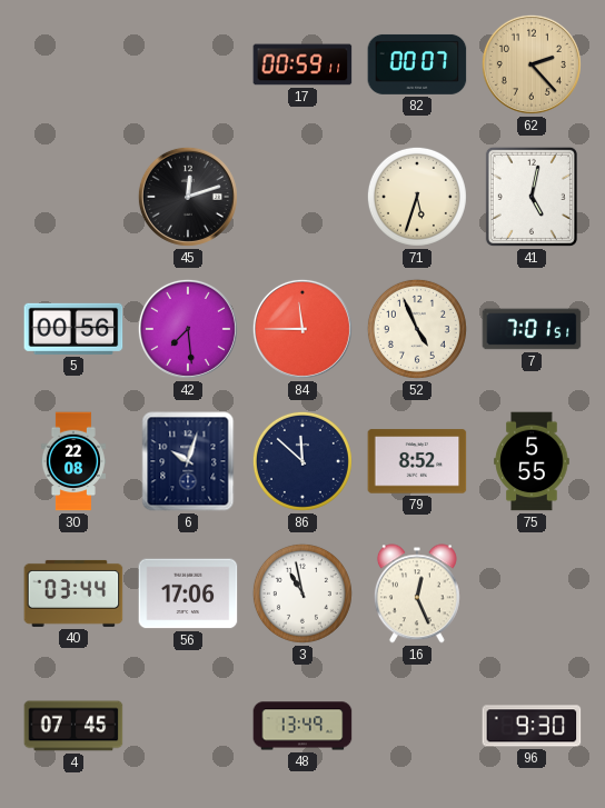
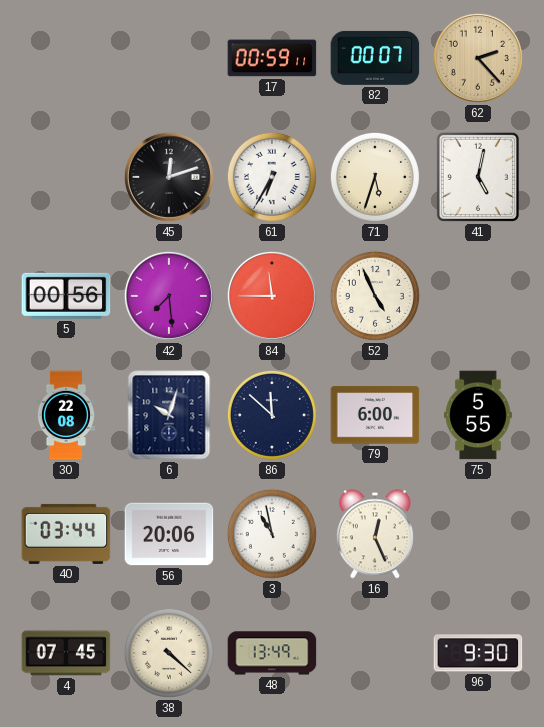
61: none -> 6:35 (272, 177)
7: 7:01 -> none (532, 329)
79: 8:52 -> 6:00 (375, 415)
56: 17:06 -> 20:06 (169, 534)
38: none -> 4:22 (169, 653)
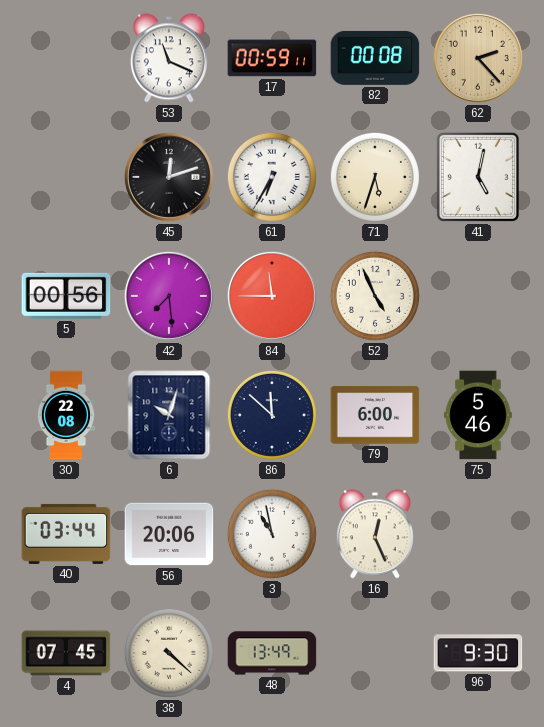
53: none -> 11:19 (169, 58)
82: 00:07 -> 00:08 (375, 58)
75: 5:55 -> 5:46 (478, 415)
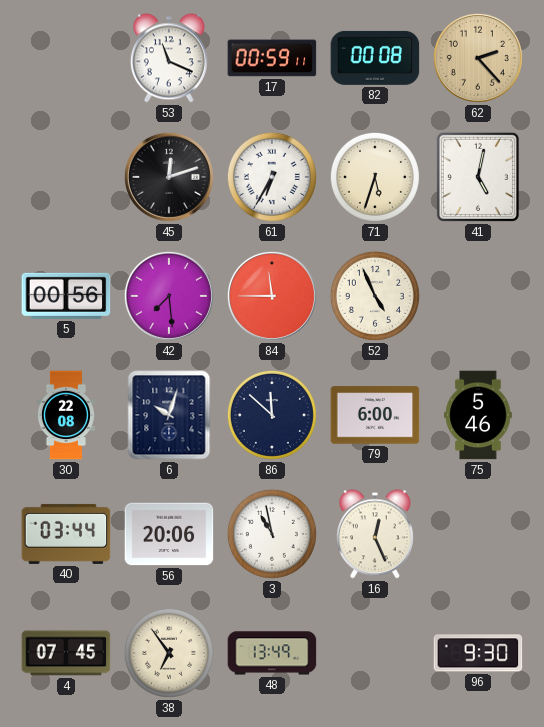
38: 4:22 -> 6:54 (169, 653)
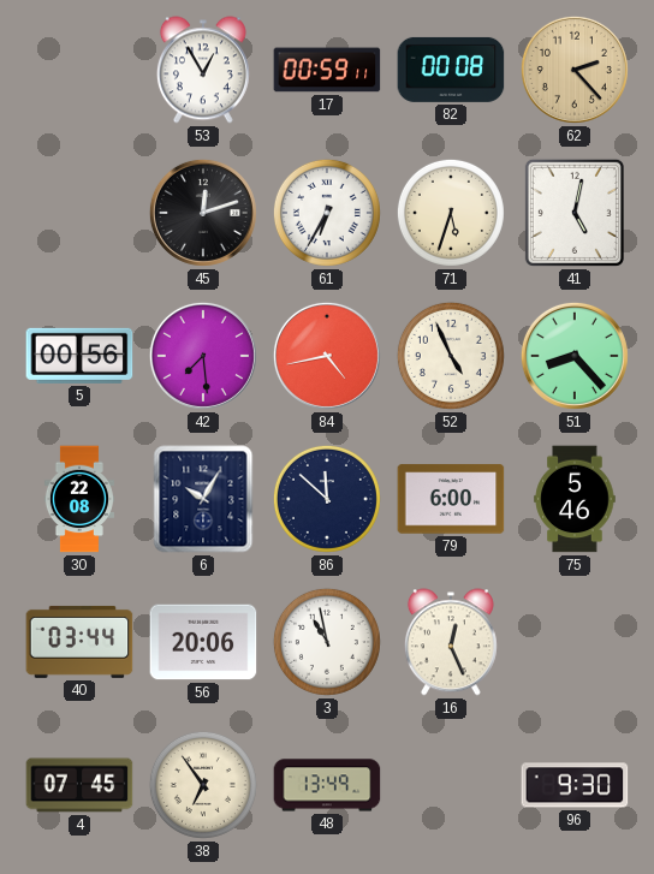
53: 11:19 -> 12:55 (203, 70)
84: 11:45 -> 4:43 (327, 356)
51: none -> 8:23 (575, 356)
6: 10:03 -> 10:05 (203, 499)
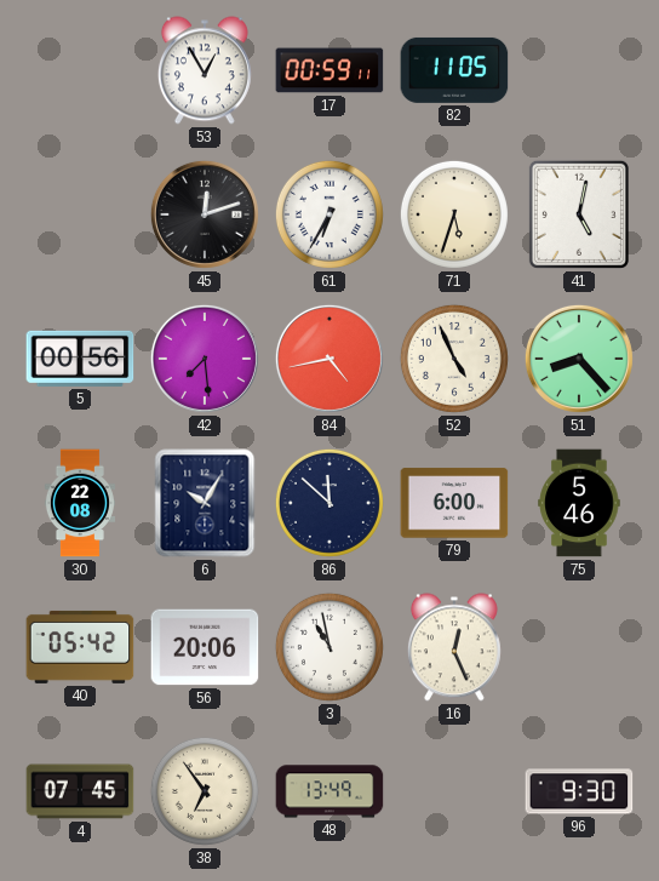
82: 00:08 -> 11:05 (454, 70)
62: 2:23 -> none (575, 70)
40: 03:44 -> 05:42 (80, 647)
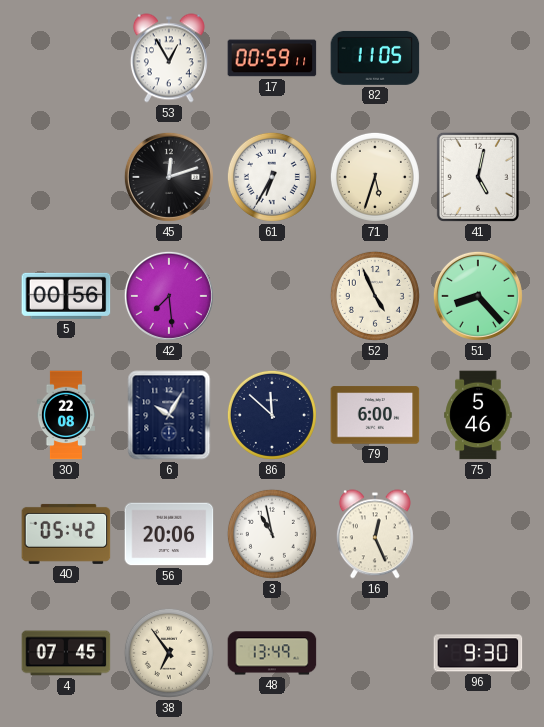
84: 4:43 -> none (329, 359)
